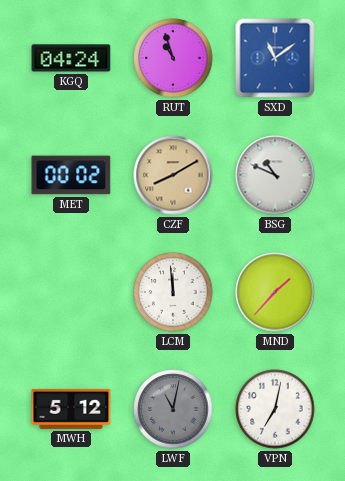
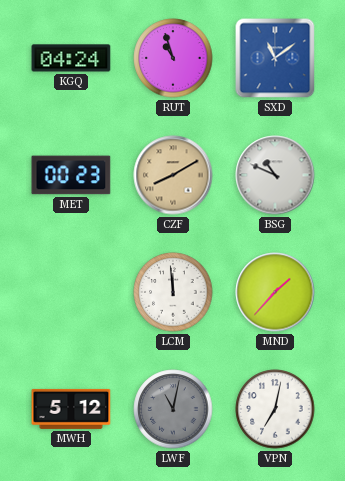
MET: 00:02 -> 00:23 (71, 175)
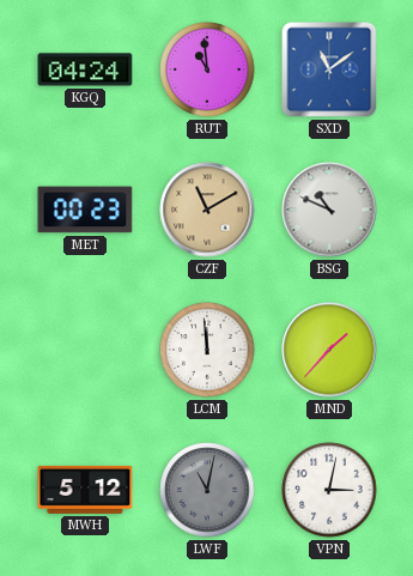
RUT: 10:57 -> 10:59 (207, 69)
CZF: 8:10 -> 11:10 (207, 210)
VPN: 7:02 -> 3:02 (329, 490)
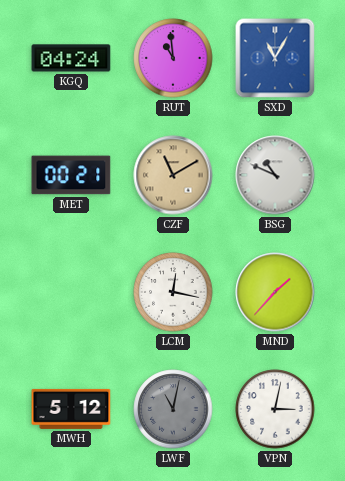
SXD: 11:09 -> 11:05 (275, 58)
MET: 00:23 -> 00:21 (71, 175)
LCM: 11:59 -> 12:17 (173, 292)
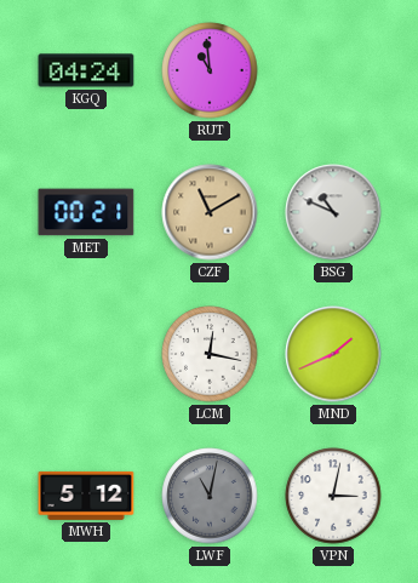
SXD: 11:05 -> none (275, 58)
MND: 1:37 -> 1:41 (333, 354)
